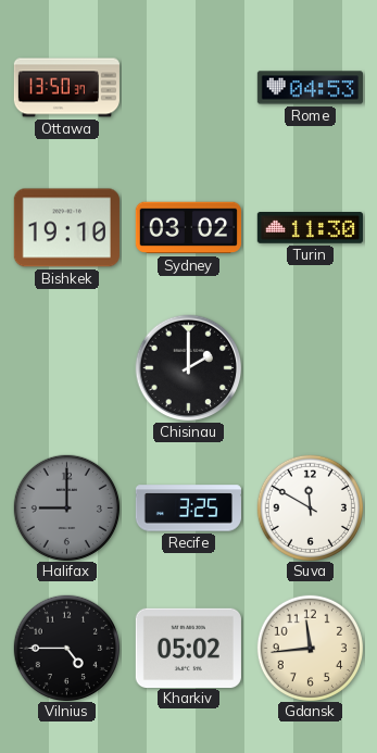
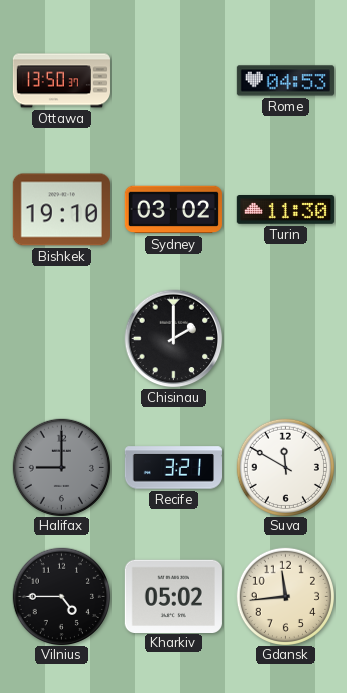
Recife: 3:25 -> 3:21 (173, 468)
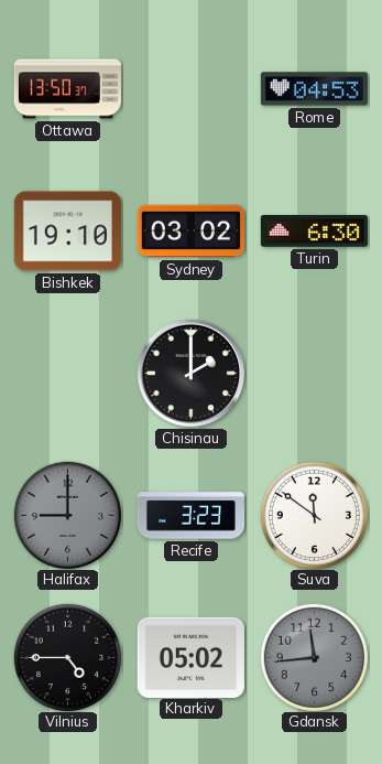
Turin: 11:30 -> 6:30 (314, 232)
Recife: 3:21 -> 3:23 (190, 516)
Suva: 11:50 -> 11:51 (314, 515)
Gdansk dial: cream -> grey (314, 657)
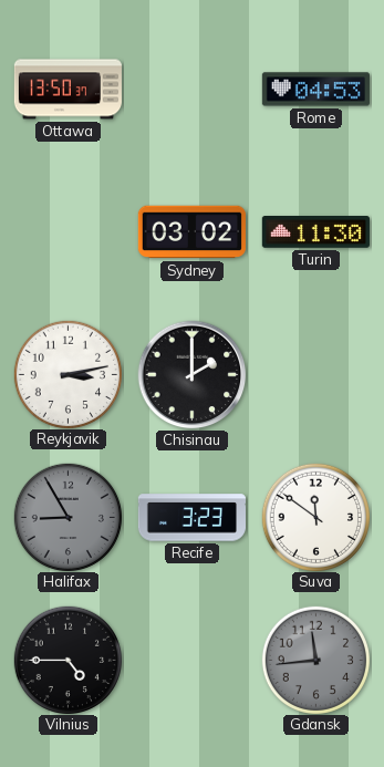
Bishkek: 19:10 -> none (67, 232)
Turin: 6:30 -> 11:30 (315, 232)
Reykjavik: none -> 3:13 (68, 374)
Halifax: 9:00 -> 8:55 (68, 517)
Kharkiv: 05:02 -> none (190, 657)
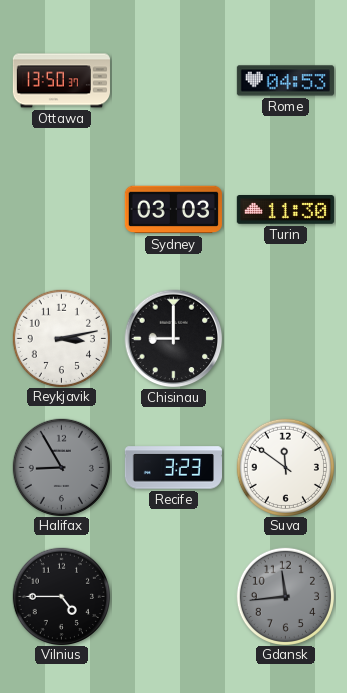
Sydney: 03:02 -> 03:03 (173, 210)
Chisinau: 2:00 -> 9:00 (174, 339)
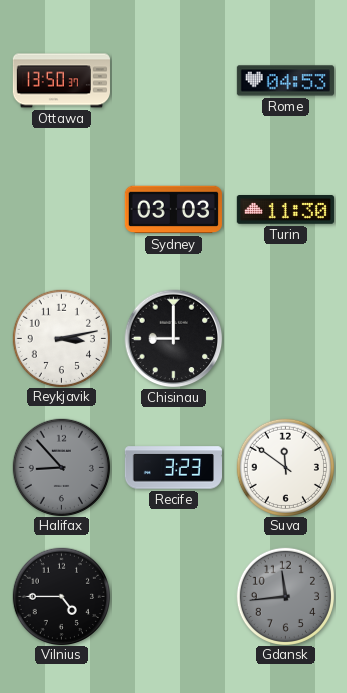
Halifax: 8:55 -> 8:53 (61, 467)
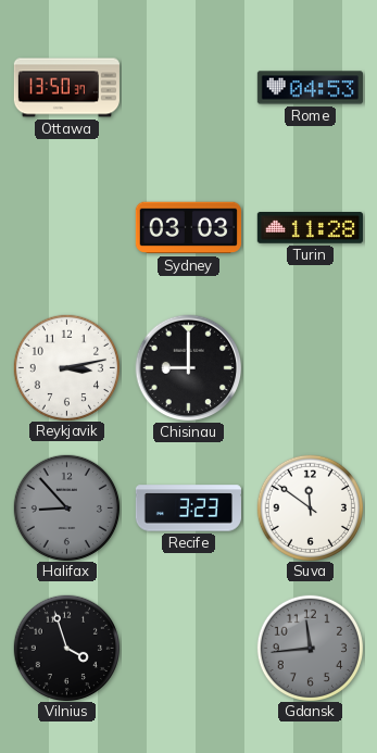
Turin: 11:30 -> 11:28 (310, 228)
Vilnius: 4:45 -> 3:57 (66, 648)
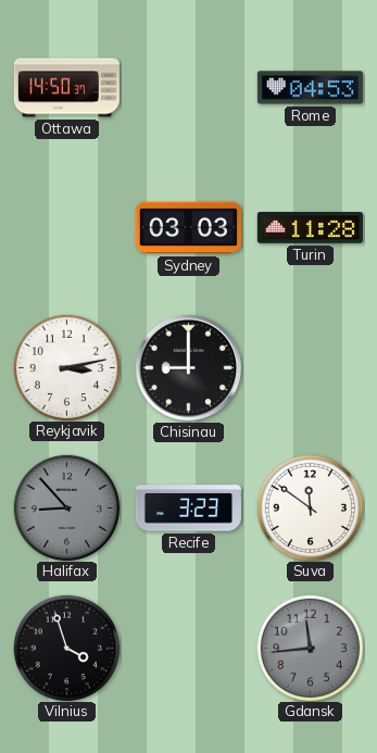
Ottawa: 13:50 -> 14:50 (66, 88)
